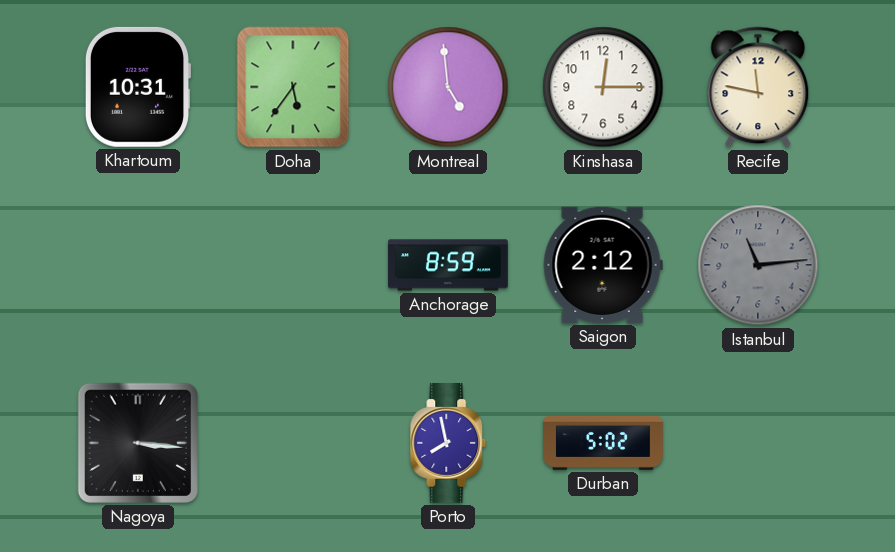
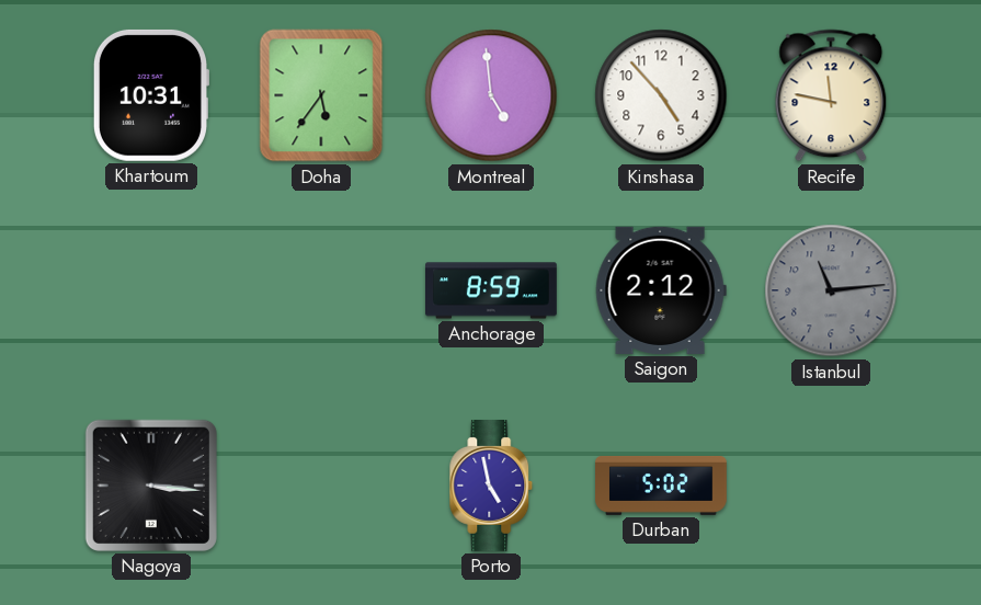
Kinshasa: 12:15 -> 4:53 (661, 95)
Porto: 7:58 -> 4:58 (491, 487)
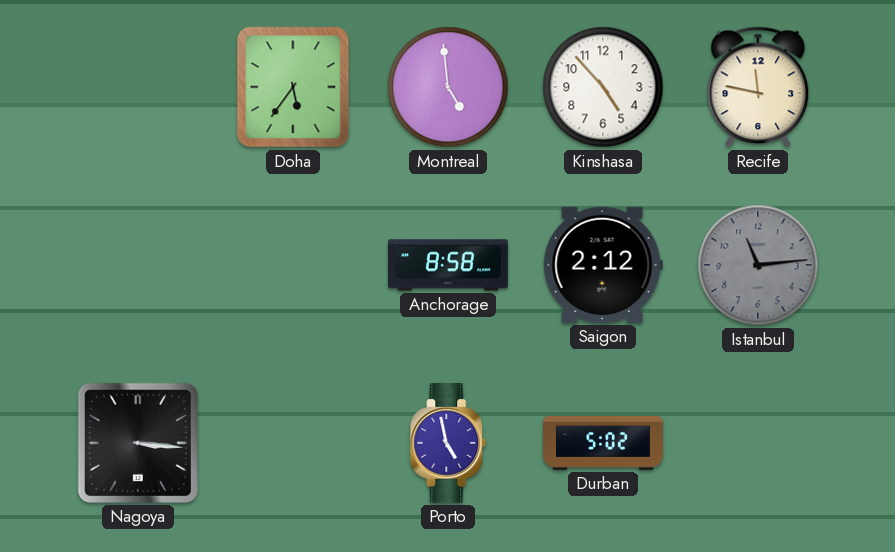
Khartoum: 10:31 -> none (150, 95)
Anchorage: 8:59 -> 8:58 (449, 265)
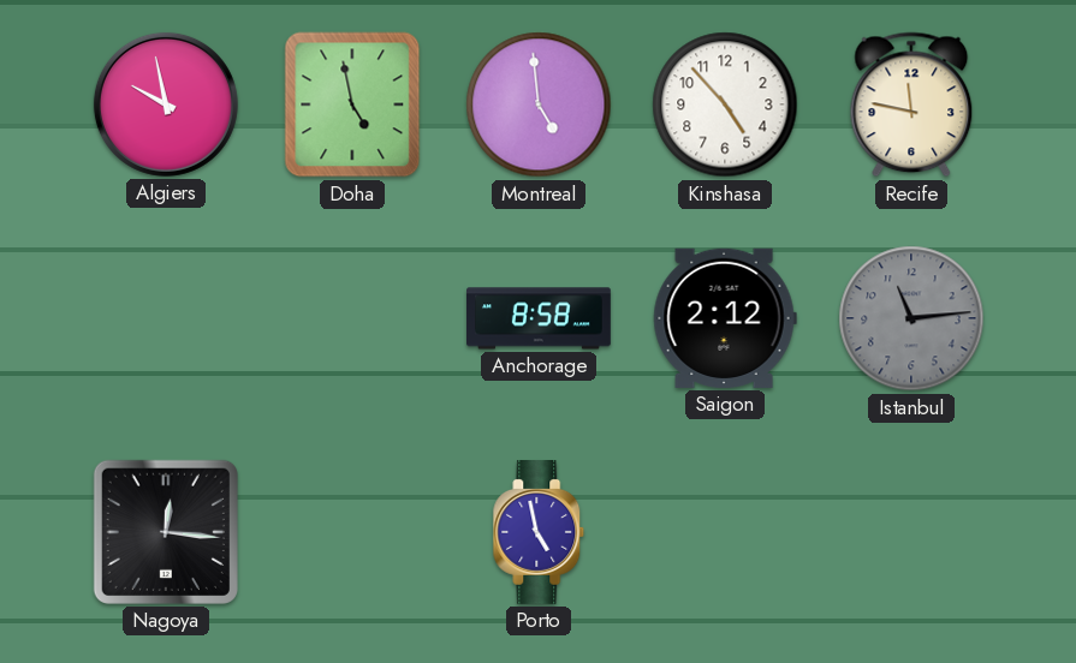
Algiers: none -> 9:58 (166, 104)
Doha: 5:36 -> 4:58 (352, 104)
Nagoya: 3:16 -> 12:16 (166, 532)
Durban: 5:02 -> none (604, 443)
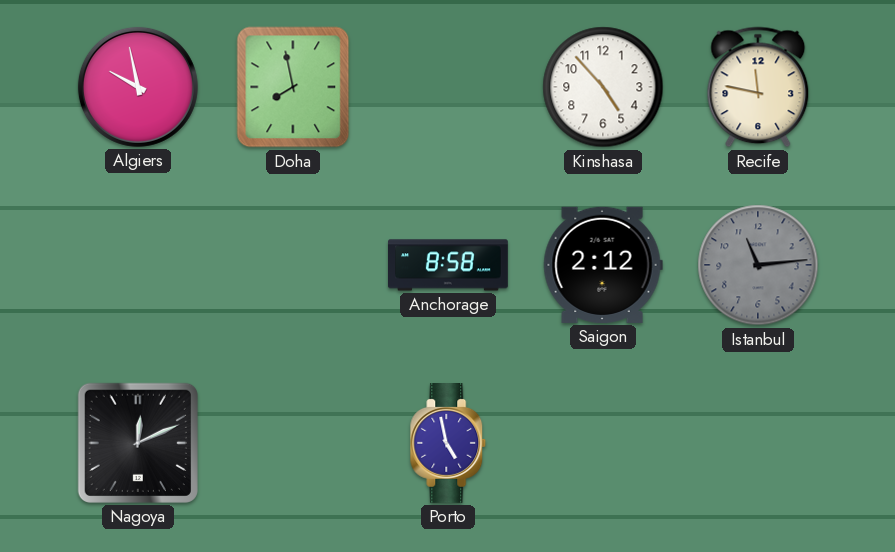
Doha: 4:58 -> 7:58 (293, 87)
Montreal: 4:59 -> none (539, 104)
Nagoya: 12:16 -> 12:11 (138, 443)
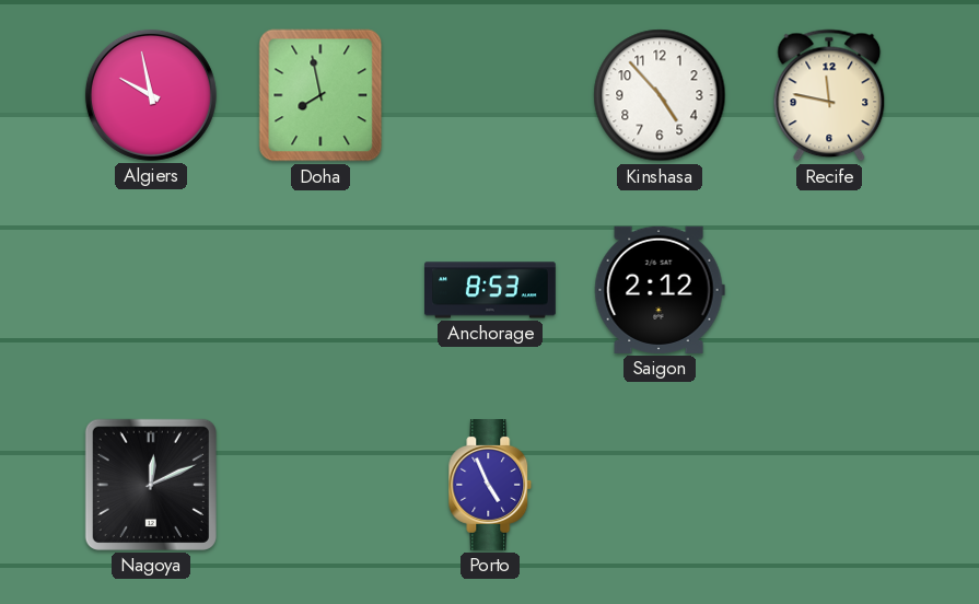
Anchorage: 8:58 -> 8:53 (491, 290)
Istanbul: 11:14 -> none (758, 265)
Porto: 4:58 -> 4:56 (490, 486)
